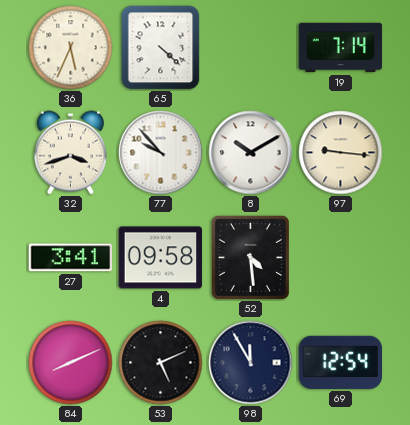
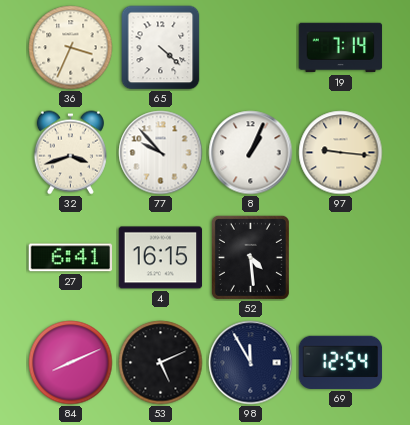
36: 5:34 -> 3:34 (71, 48)
8: 10:10 -> 1:04 (251, 153)
27: 3:41 -> 6:41 (71, 258)
4: 09:58 -> 16:15 (161, 258)
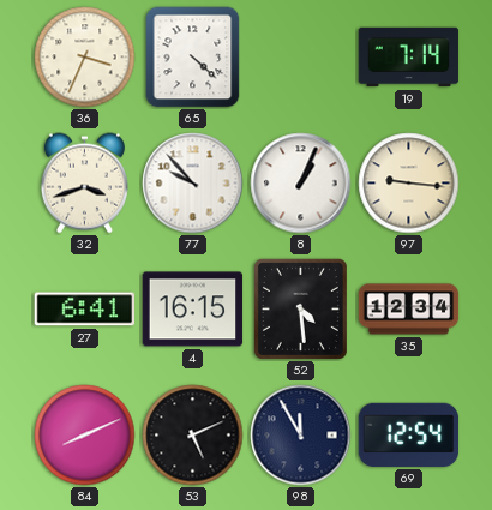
35: none -> 12:34 (409, 310)
